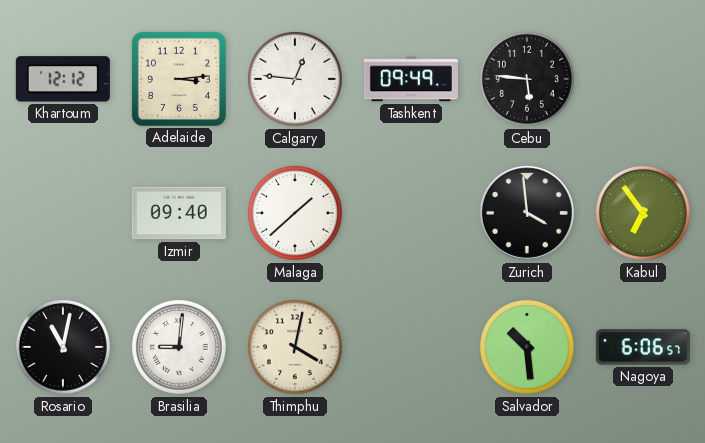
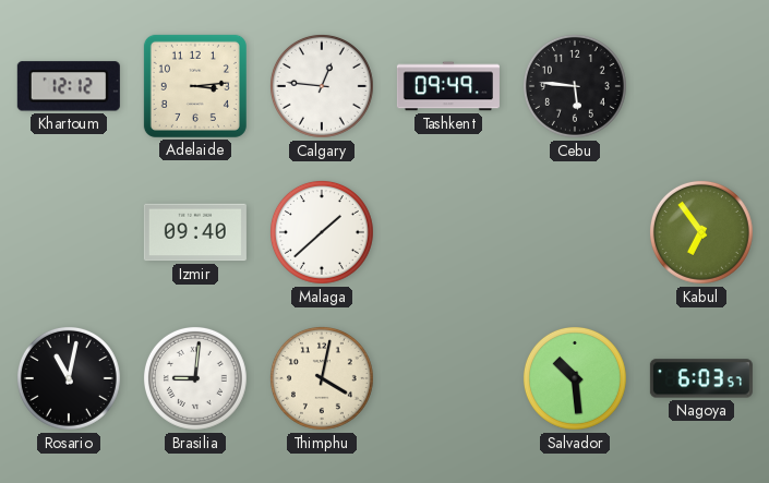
Zurich: 3:59 -> none (527, 213)
Nagoya: 6:06 -> 6:03 (701, 378)
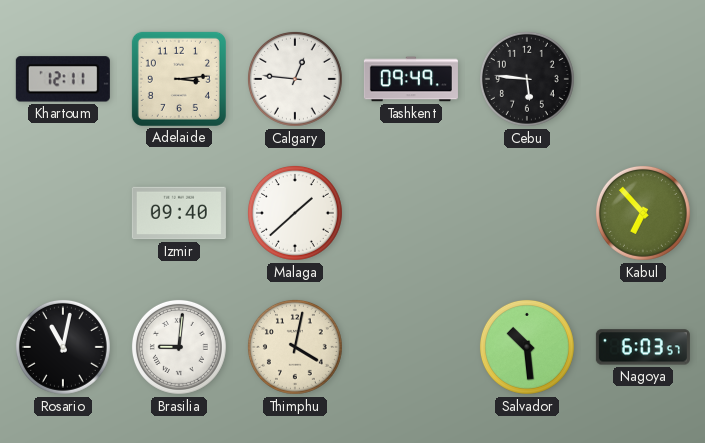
Khartoum: 12:12 -> 12:11 (63, 79)
Kabul: 6:54 -> 6:53 (643, 213)
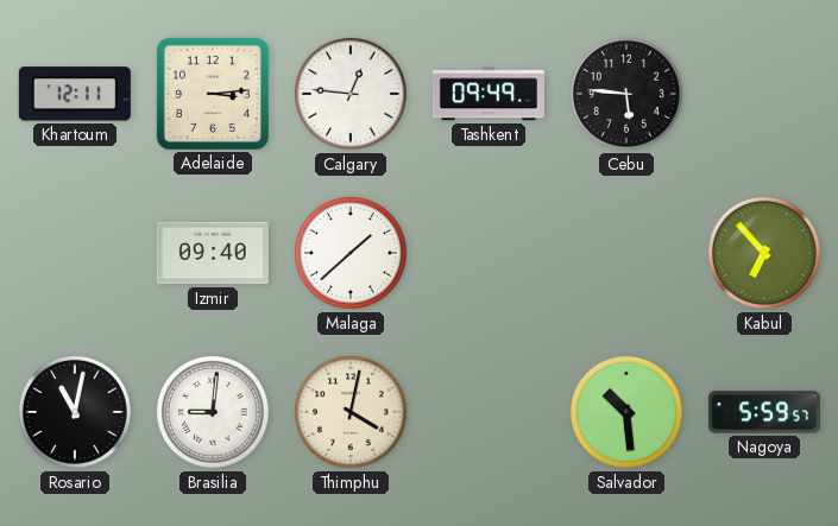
Nagoya: 6:03 -> 5:59 (764, 412)
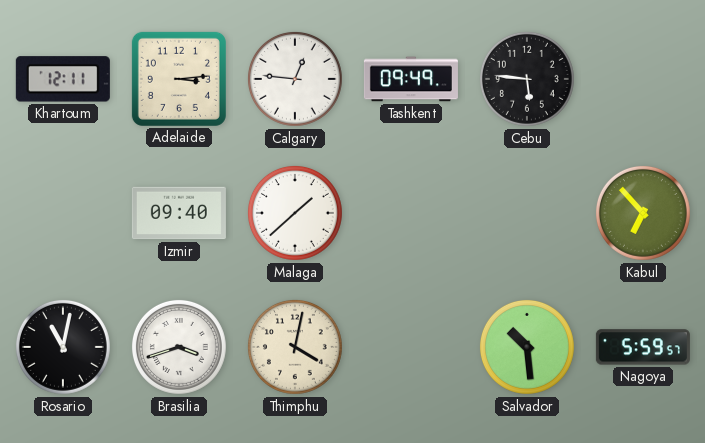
Brasilia: 9:01 -> 3:42 (179, 347)
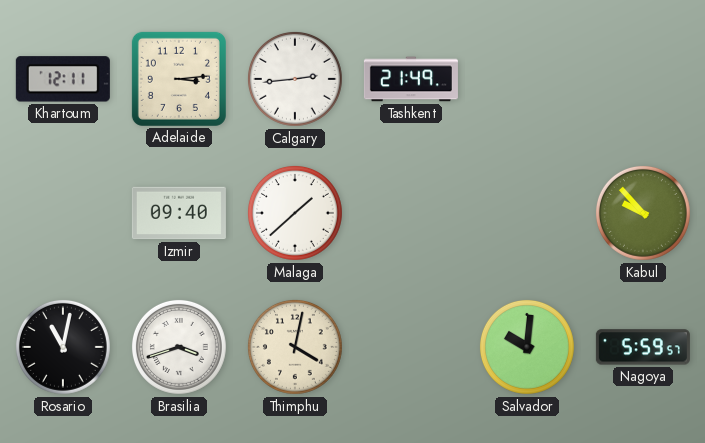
Calgary: 12:46 -> 2:44 (295, 79)
Tashkent: 09:49 -> 21:49 (411, 79)
Cebu: 5:46 -> none (527, 79)
Kabul: 6:53 -> 9:53 (643, 213)
Salvador: 10:29 -> 10:01 (527, 347)
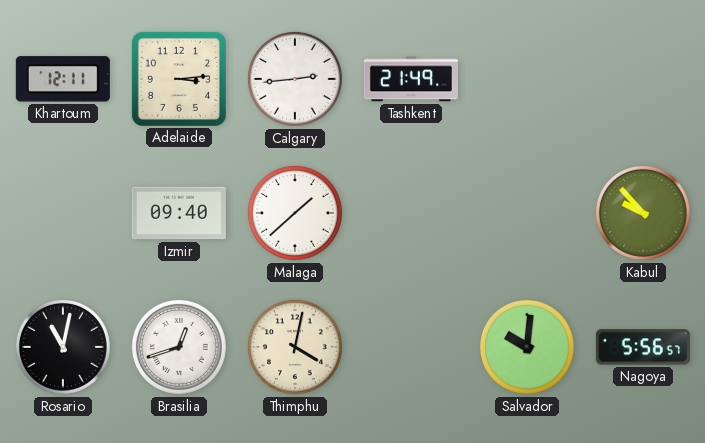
Brasilia: 3:42 -> 12:42 (179, 347)
Nagoya: 5:59 -> 5:56 (643, 347)
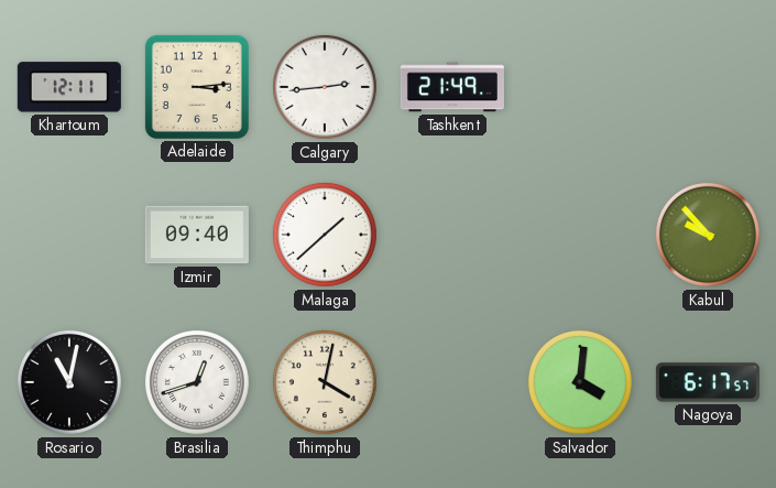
Salvador: 10:01 -> 4:01 (580, 382)
Nagoya: 5:56 -> 6:17 (708, 382)
